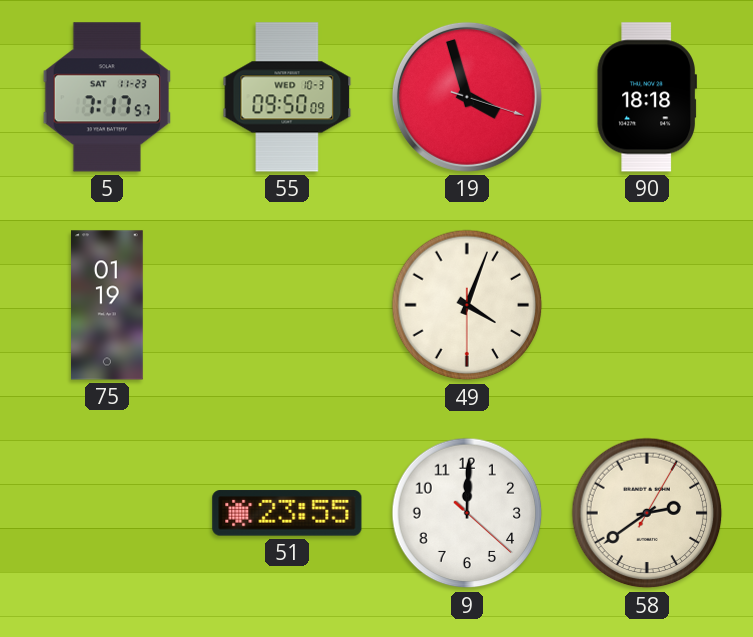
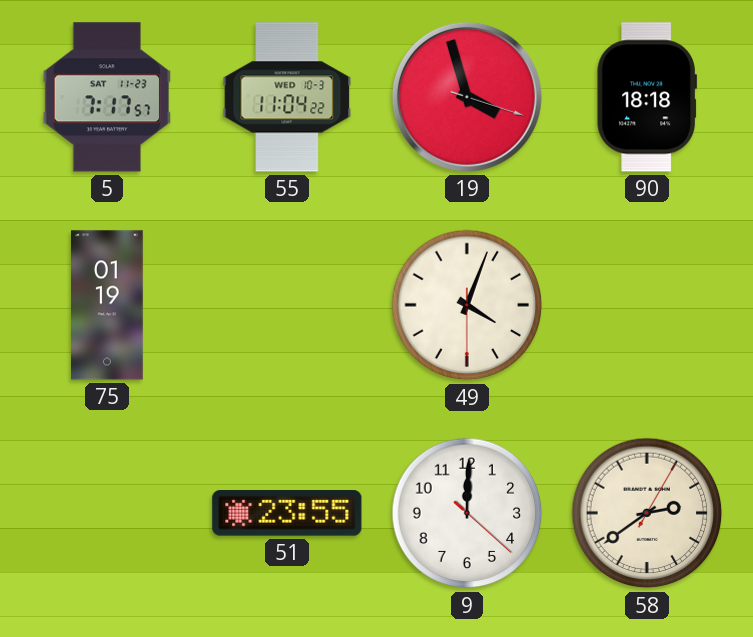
55: 09:50 -> 11:04 (287, 97)
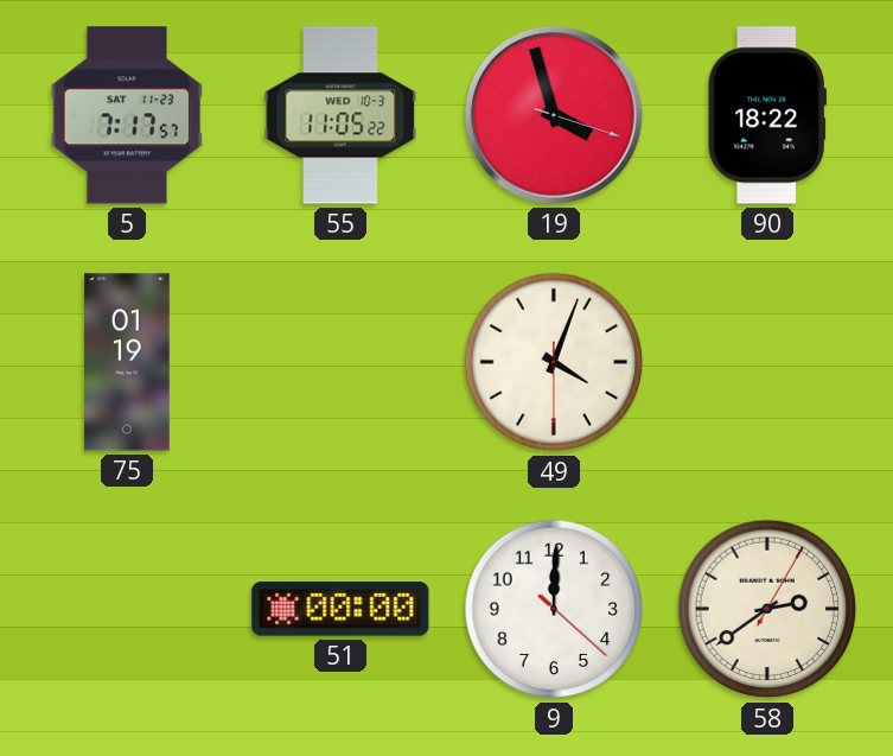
55: 11:04 -> 11:05 (340, 115)
90: 18:18 -> 18:22 (767, 115)
51: 23:55 -> 00:00 (340, 609)
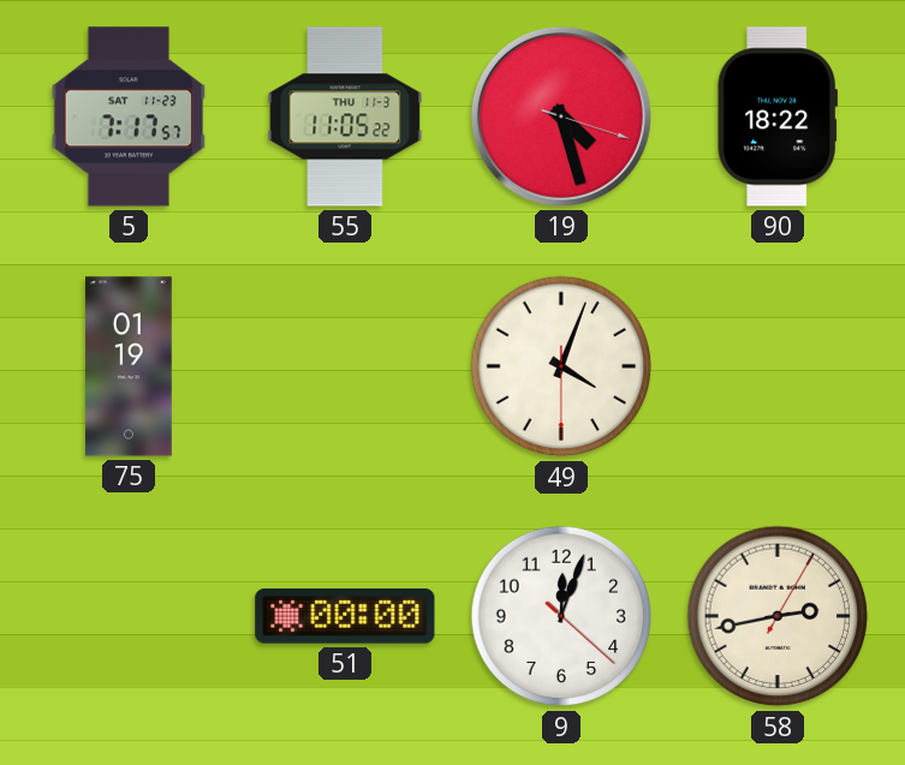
55 date: WED 10-3 -> THU 11-3 (345, 116)
19: 3:57 -> 4:27 (561, 116)
9: 12:00 -> 12:03 (561, 616)
58: 2:39 -> 2:43 (778, 616)
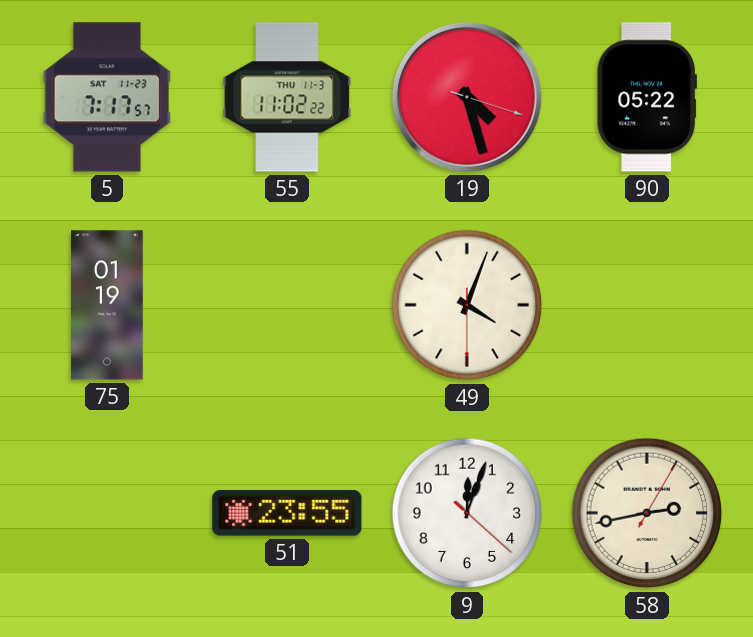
55: 11:05 -> 11:02 (287, 97)
90: 18:22 -> 05:22 (647, 97)
51: 00:00 -> 23:55 (287, 513)
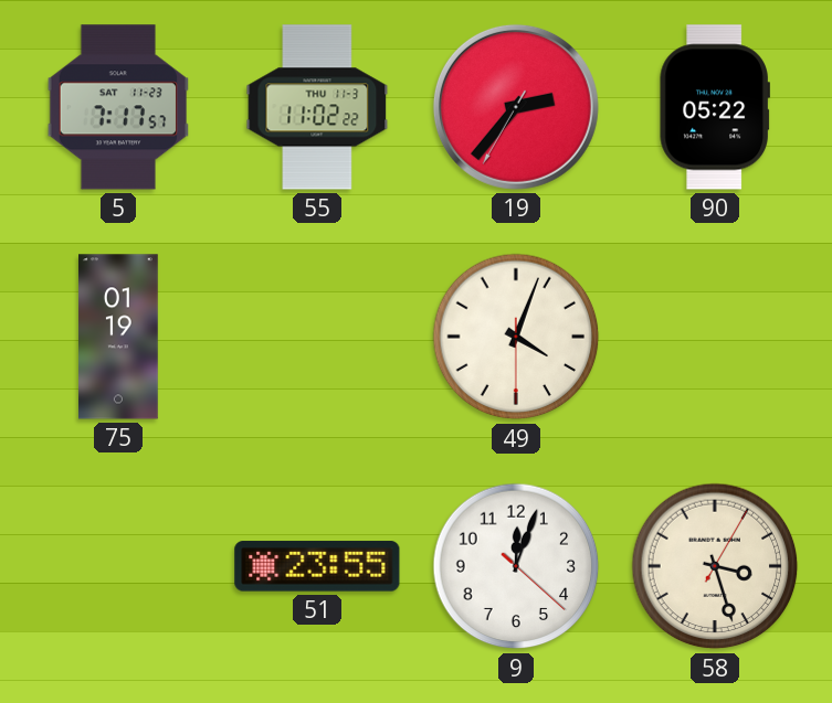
19: 4:27 -> 2:36 (516, 107)
58: 2:43 -> 3:27 (715, 566)
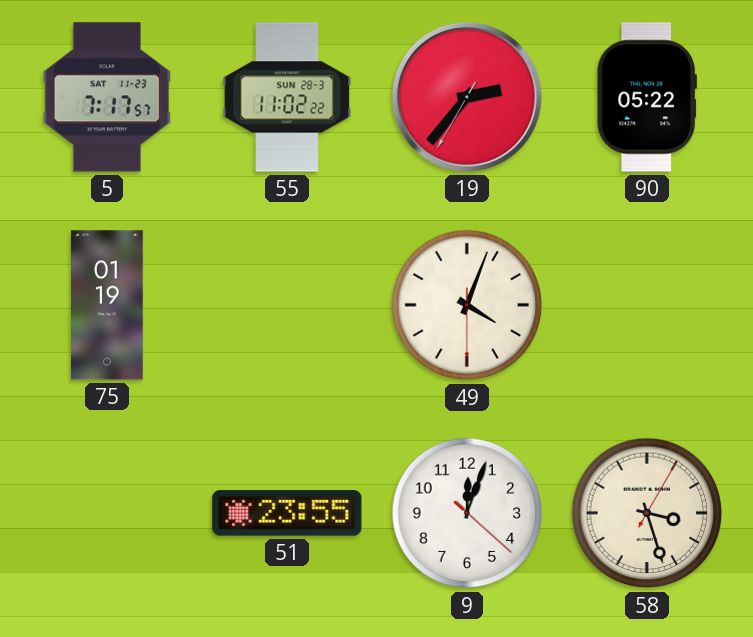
55 date: THU 11-3 -> SUN 28-3 (287, 97)
